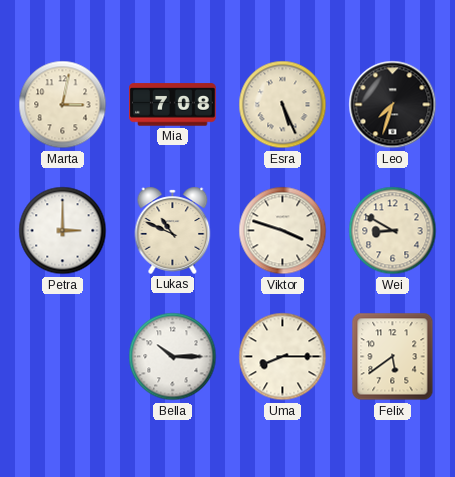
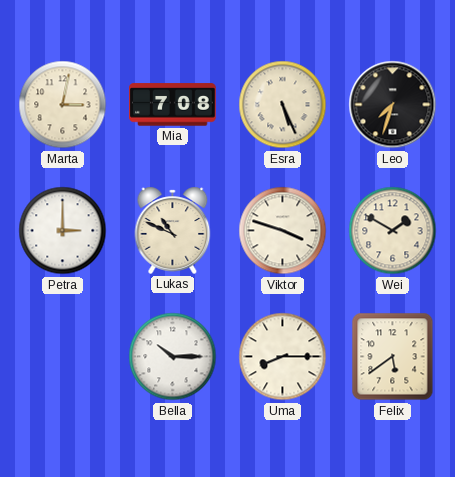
Wei: 8:50 -> 1:50 (393, 231)
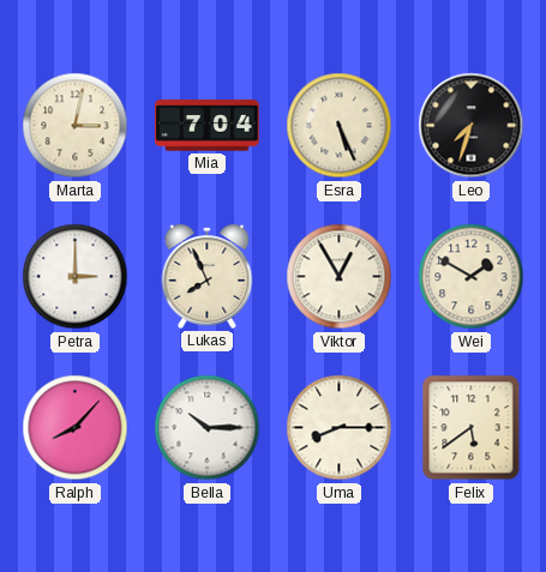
Mia: 7:08 -> 7:04 (208, 126)
Lukas: 10:49 -> 7:56 (208, 276)
Viktor: 3:48 -> 12:55 (340, 277)
Ralph: none -> 8:07 (76, 428)
